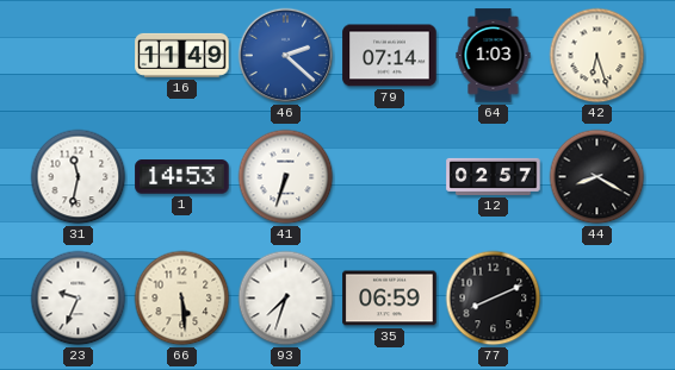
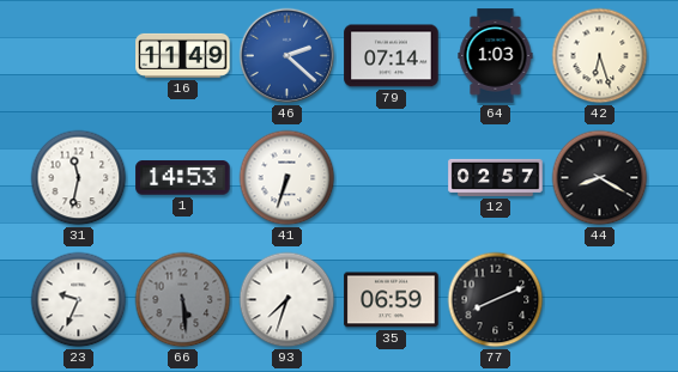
66 dial: cream -> grey (183, 300)
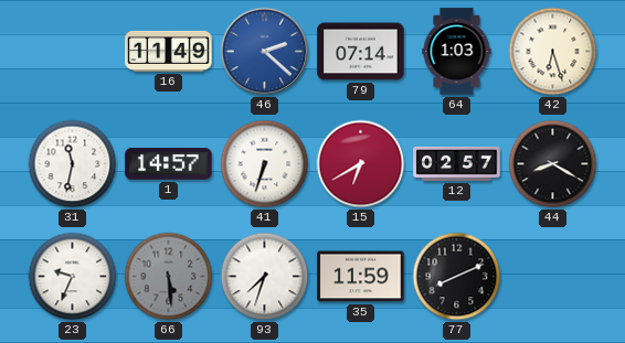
1: 14:53 -> 14:57 (169, 164)
15: none -> 6:40 (361, 164)
35: 06:59 -> 11:59 (361, 277)
